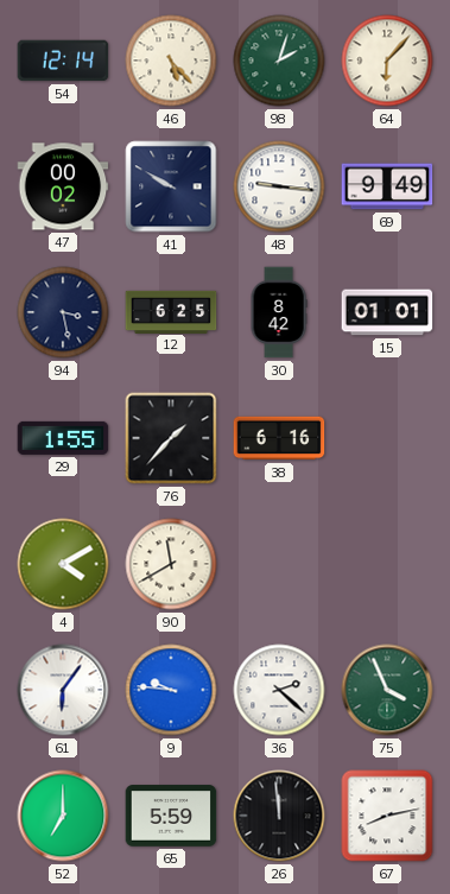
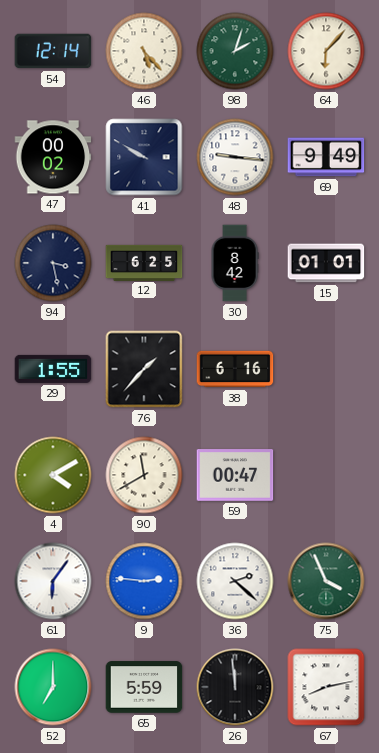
59: none -> 00:47 (235, 475)
9: 9:46 -> 2:46 (144, 581)
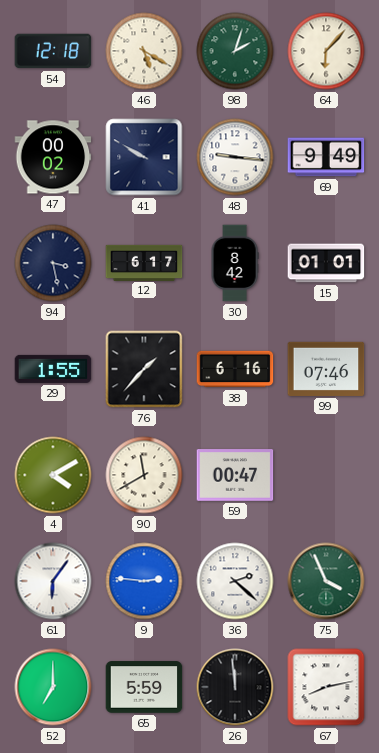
54: 12:14 -> 12:18 (53, 51)
46: 5:23 -> 5:20 (144, 51)
12: 6:25 -> 6:17 (144, 262)
99: none -> 07:46 (326, 369)
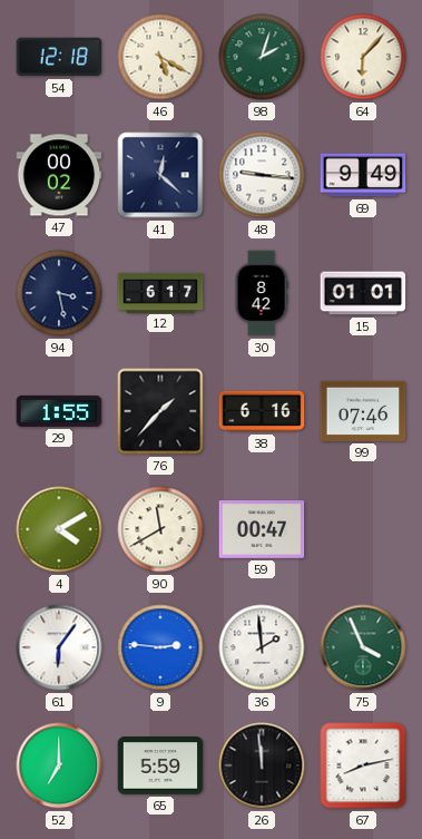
41: 9:50 -> 12:22 (160, 175)
36: 2:22 -> 1:59 (262, 647)
